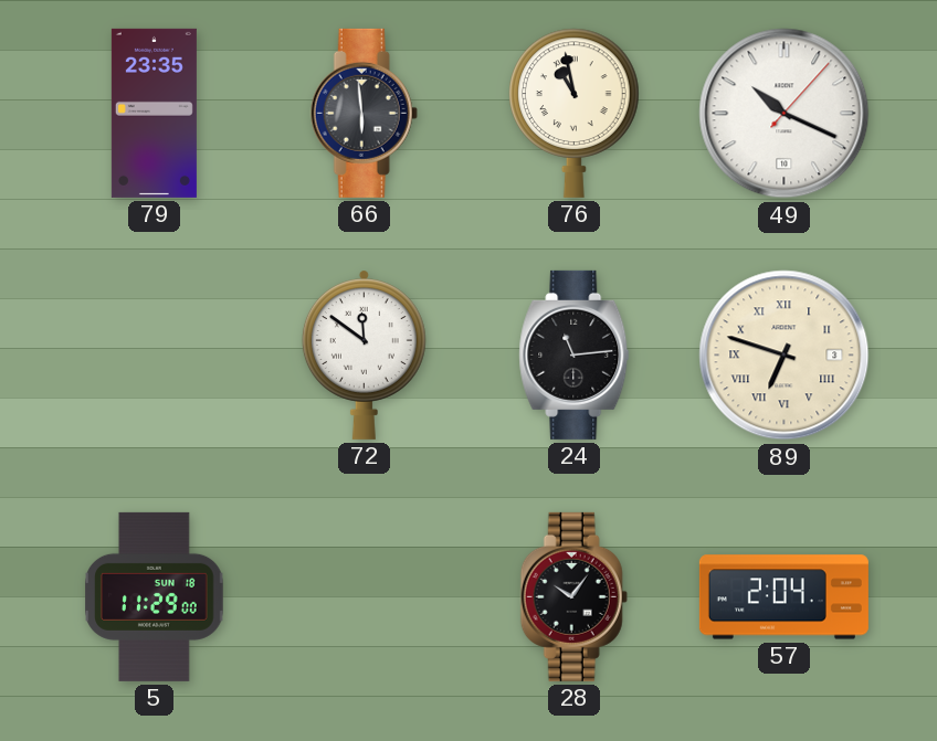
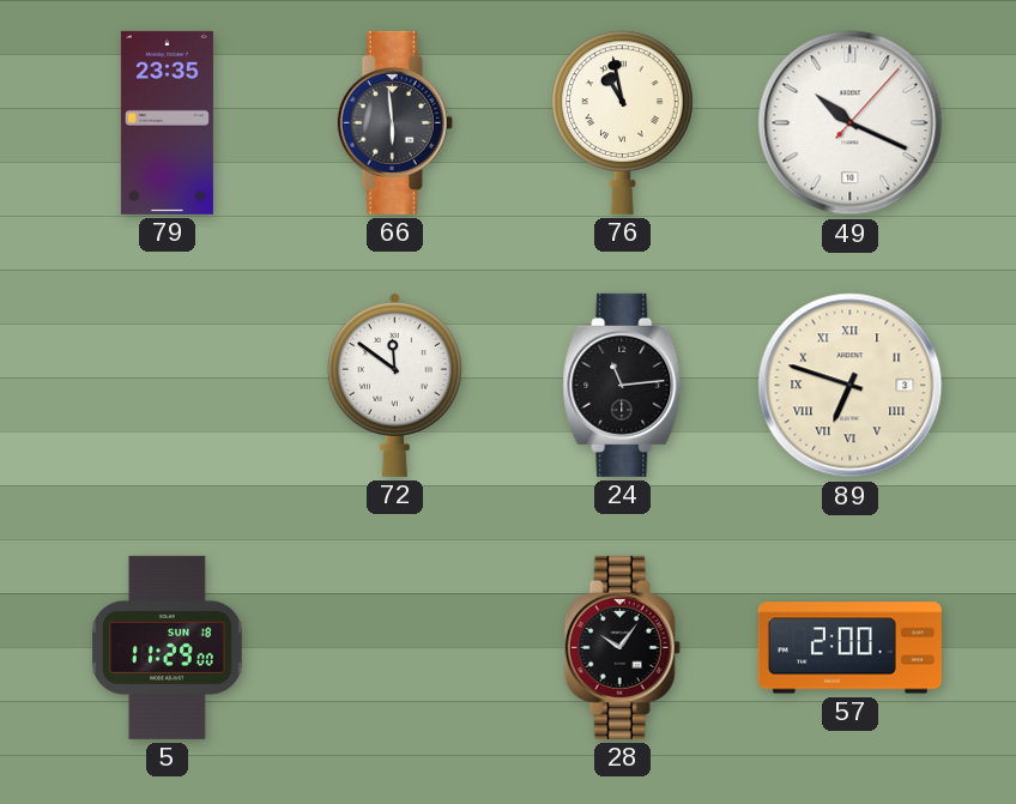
57: 2:04 -> 2:00 (849, 648)
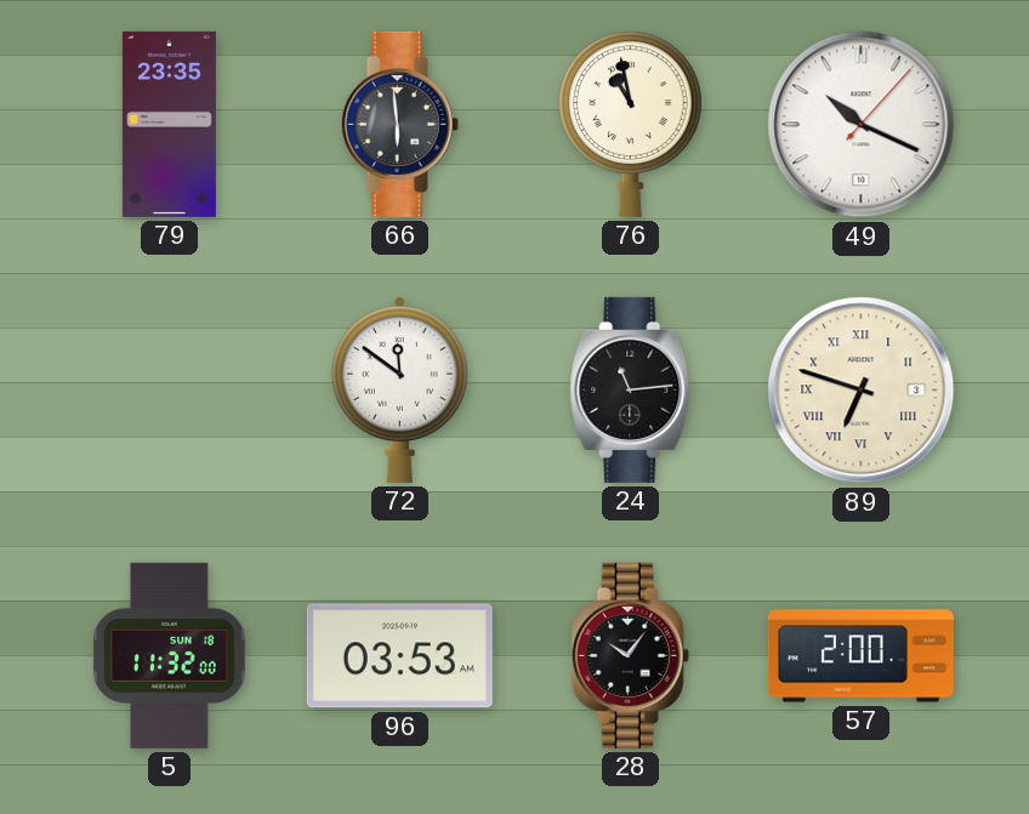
5: 11:29 -> 11:32 (170, 655)
96: none -> 03:53 (399, 656)
